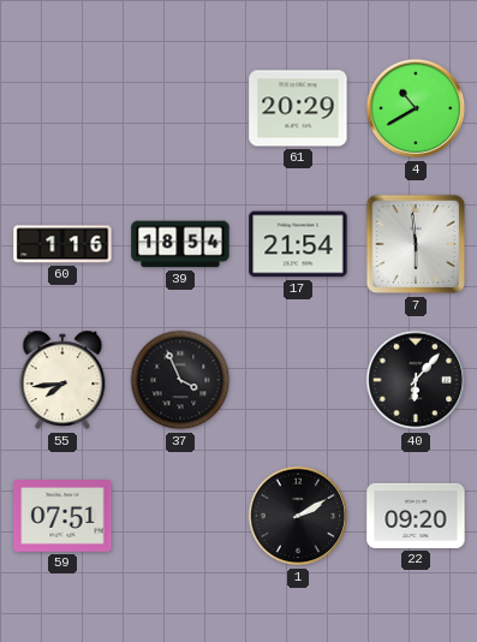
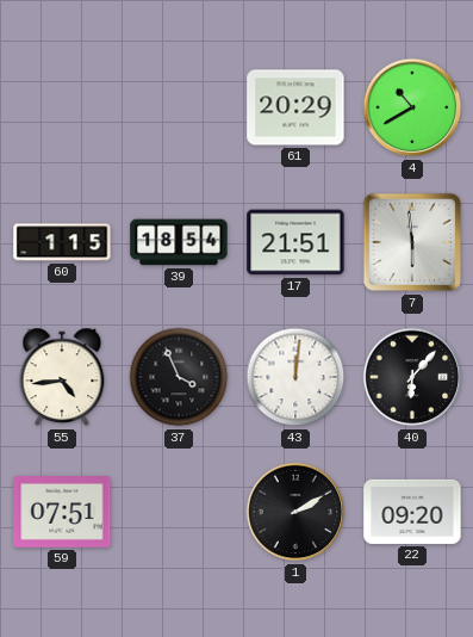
60: 1:16 -> 1:15 (62, 242)
17: 21:54 -> 21:51 (295, 242)
55: 7:44 -> 4:44 (62, 377)
43: none -> 12:01 (295, 377)
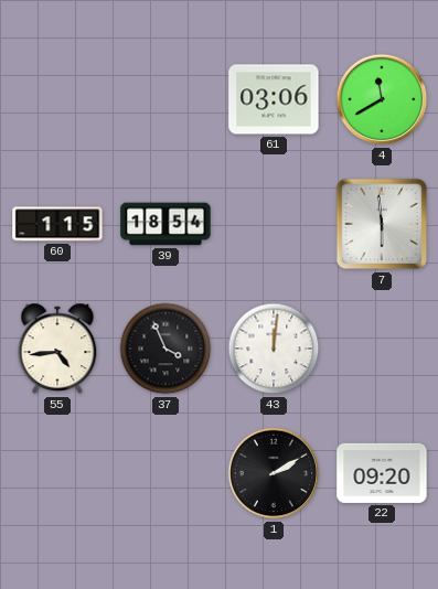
61: 20:29 -> 03:06 (274, 99)
4: 10:40 -> 11:40 (382, 99)
17: 21:51 -> none (295, 242)
40: 6:07 -> none (412, 377)
59: 07:51 -> none (62, 513)
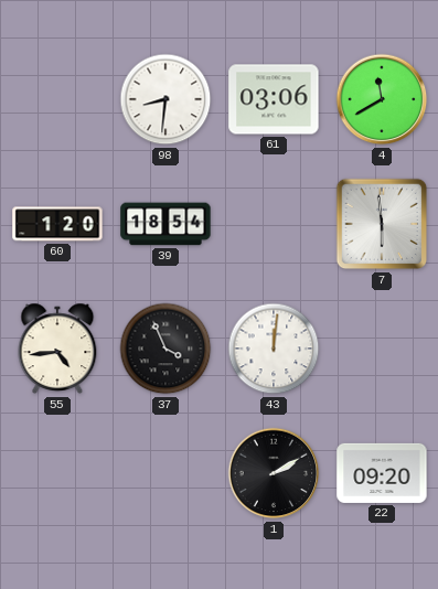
98: none -> 8:31 (165, 99)
60: 1:15 -> 1:20 (57, 224)
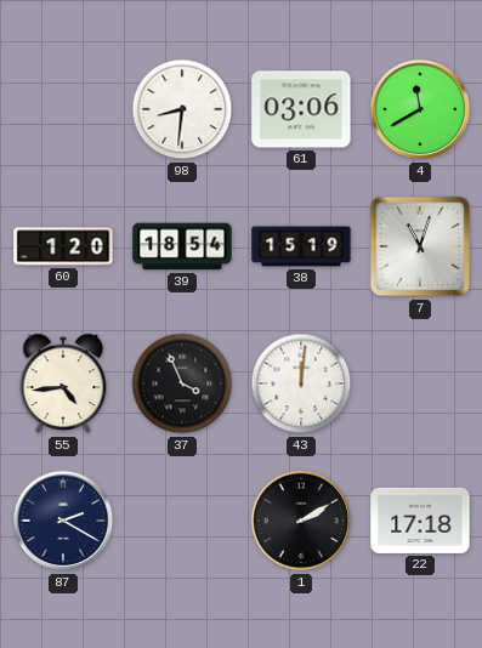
38: none -> 15:19 (301, 246)
7: 5:59 -> 11:03 (420, 246)
87: none -> 2:20 (63, 521)
22: 09:20 -> 17:18 (420, 521)
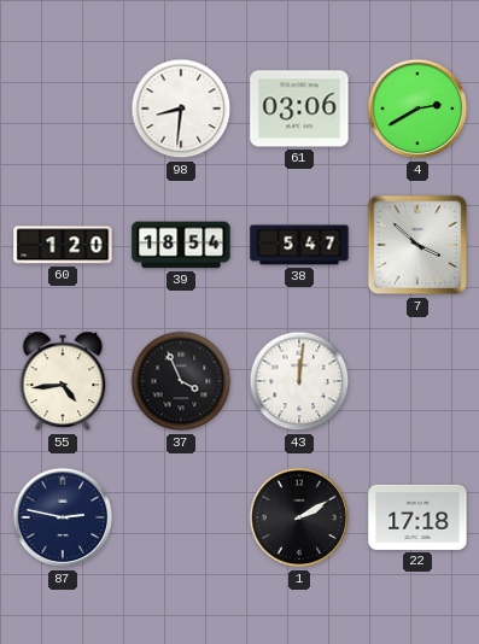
4: 11:40 -> 2:40 (417, 109)
38: 15:19 -> 5:47 (299, 245)
7: 11:03 -> 3:52 (417, 245)
87: 2:20 -> 2:47 (63, 517)
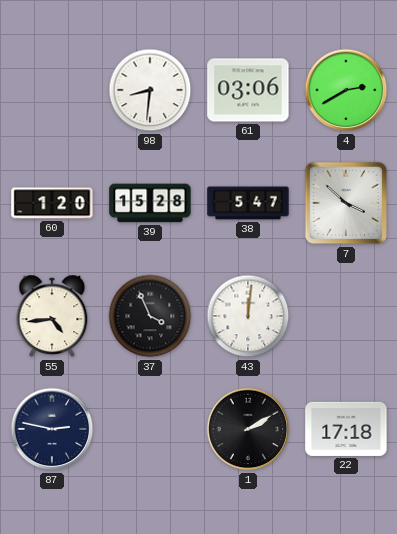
39: 18:54 -> 15:28 (150, 203)
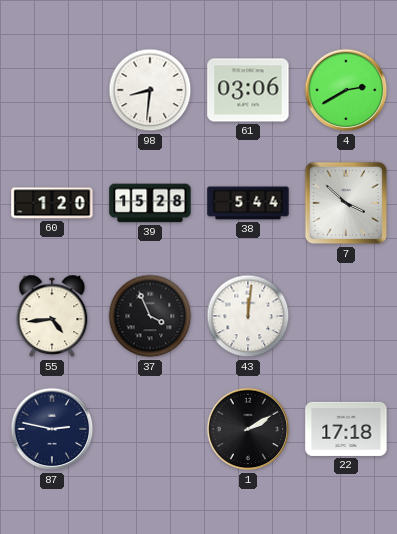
38: 5:47 -> 5:44 (248, 203)
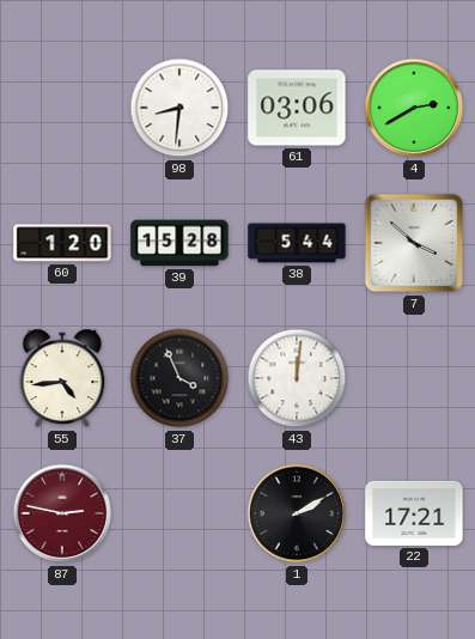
87 dial: navy -> burgundy (62, 513)
22: 17:18 -> 17:21 (414, 513)
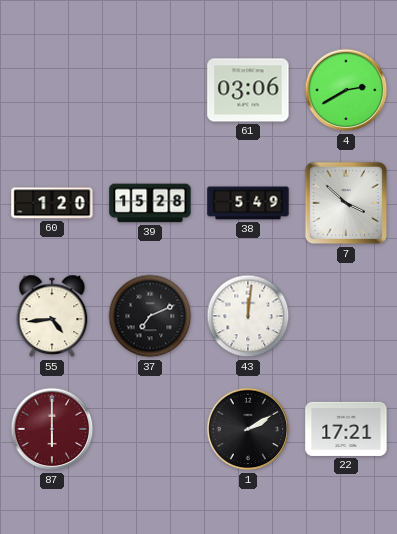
98: 8:31 -> none (179, 108)
38: 5:44 -> 5:49 (248, 203)
37: 3:56 -> 7:11 (150, 316)
87: 2:47 -> 6:00 (52, 429)
